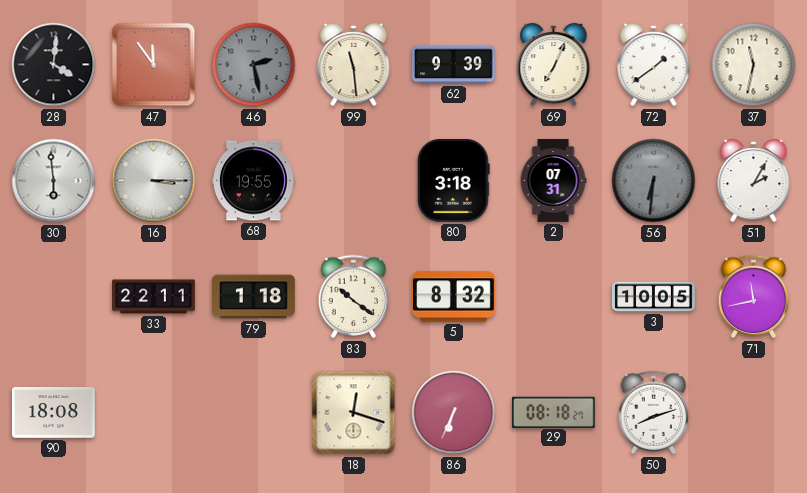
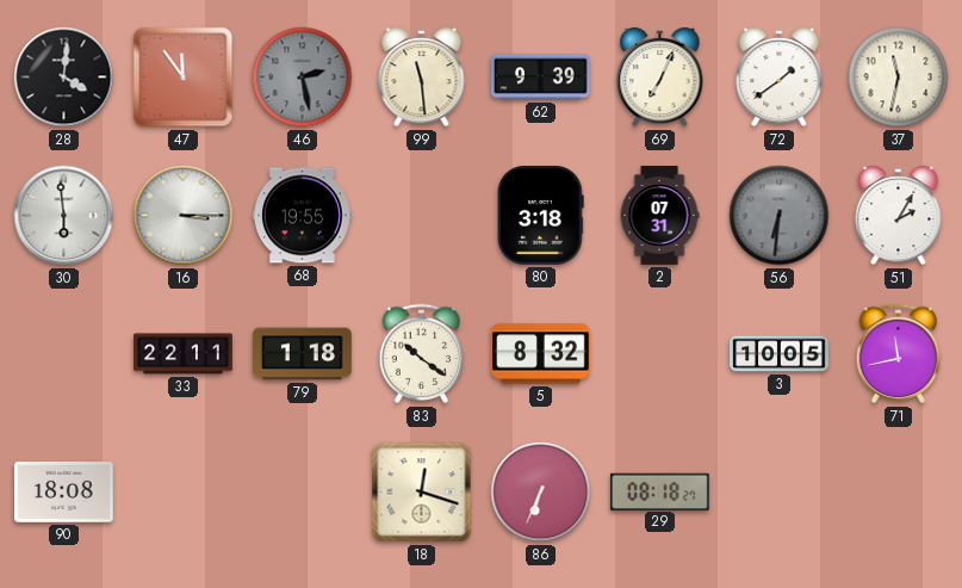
50: 8:12 -> none (654, 413)
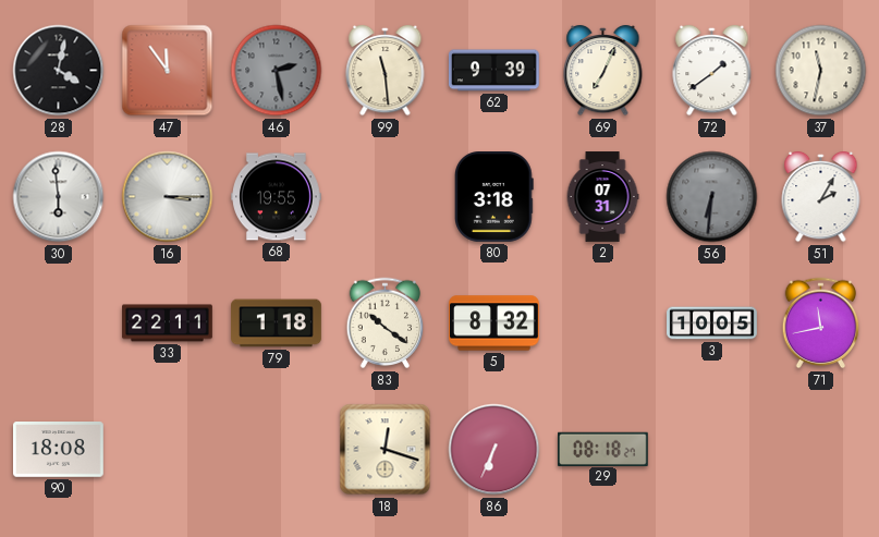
28: 4:01 -> 4:02 (59, 71)
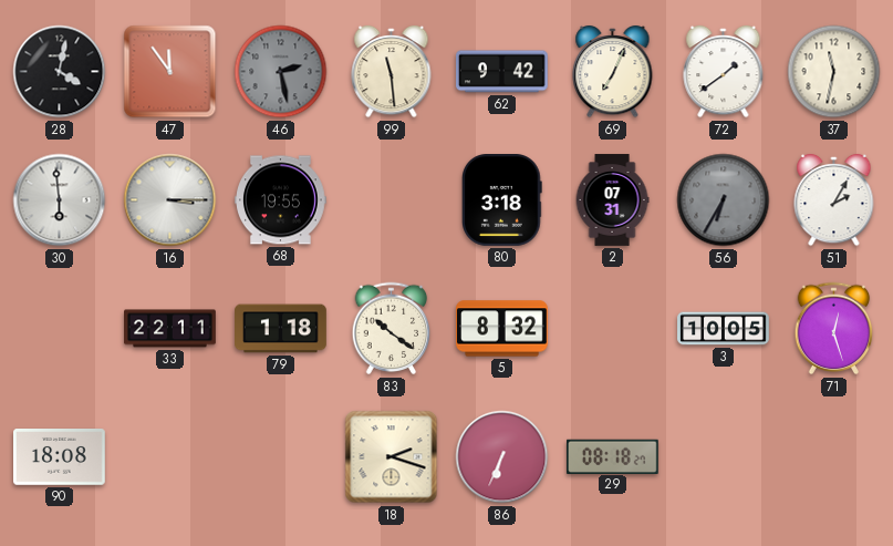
62: 9:39 -> 9:42 (502, 72)
56: 6:31 -> 6:35 (724, 200)
71: 11:43 -> 12:27 (834, 329)
18: 12:18 -> 2:18 (392, 457)
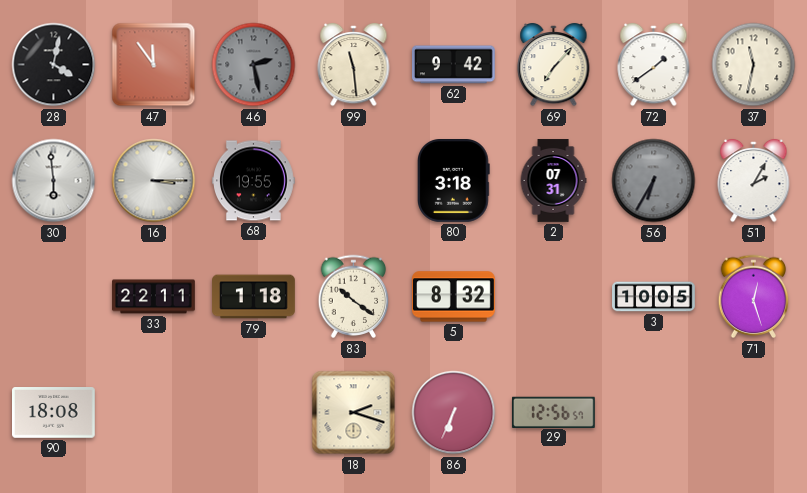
69: 7:04 -> 7:07 (554, 65)
29: 08:18 -> 12:56 (553, 412)
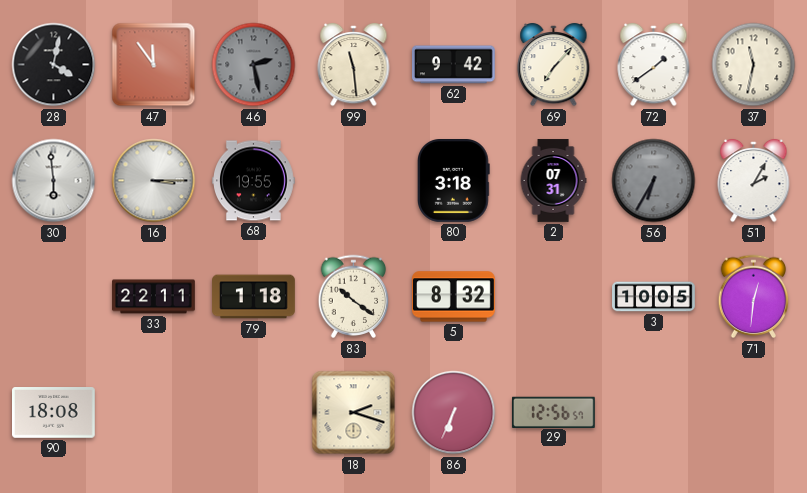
71: 12:27 -> 12:31 (754, 297)
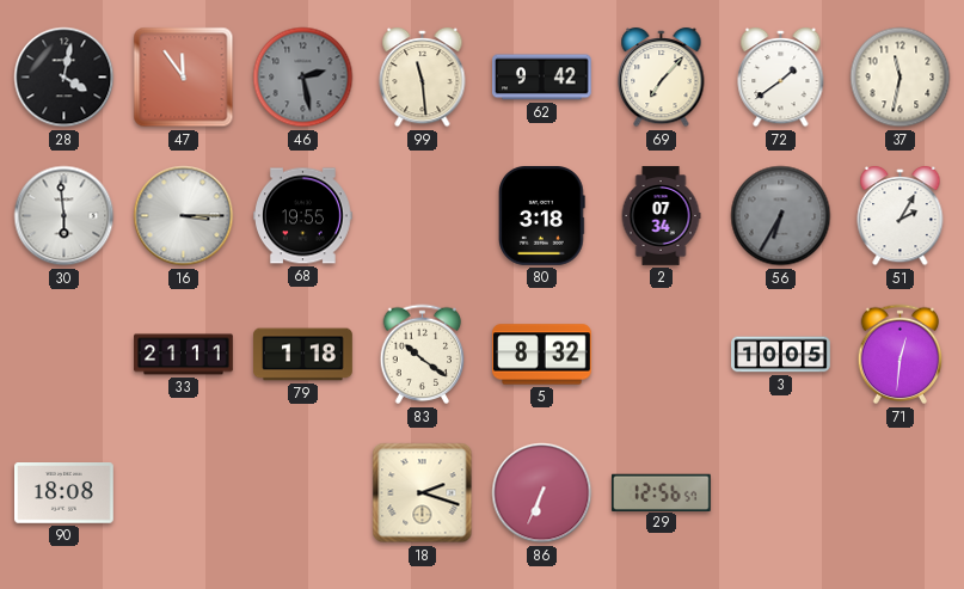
2: 07:31 -> 07:34 (661, 216)
33: 22:11 -> 21:11 (184, 355)
